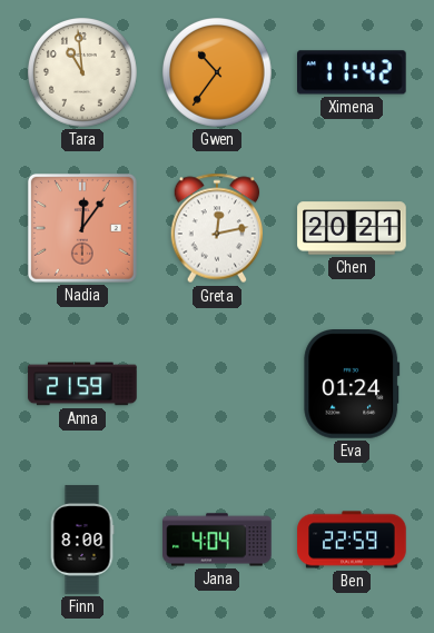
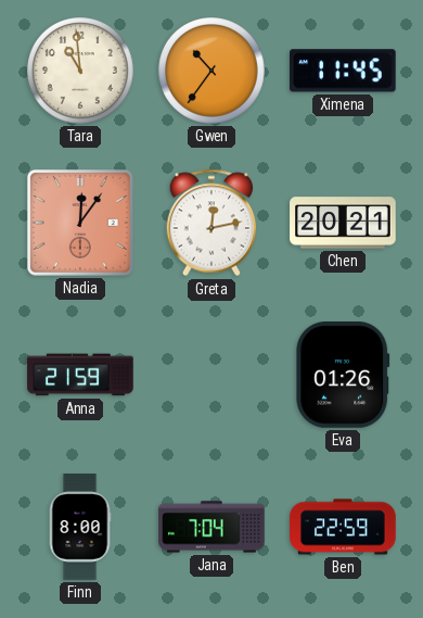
Ximena: 11:42 -> 11:45 (344, 71)
Eva: 01:24 -> 01:26 (343, 376)
Jana: 4:04 -> 7:04 (211, 527)
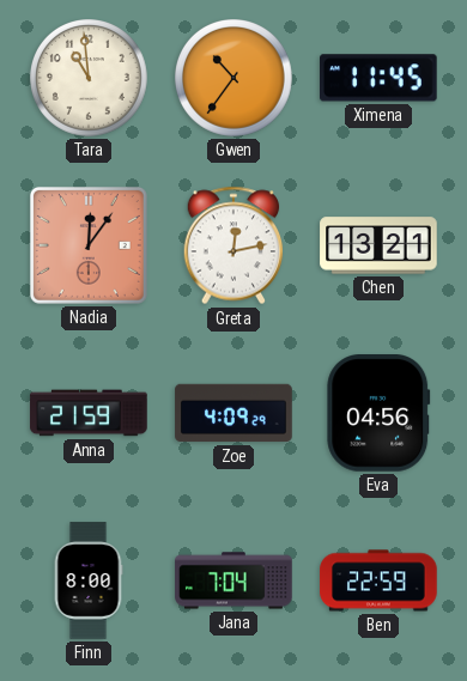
Chen: 20:21 -> 13:21 (378, 245)
Zoe: none -> 4:09 (233, 413)
Eva: 01:26 -> 04:56 (378, 414)
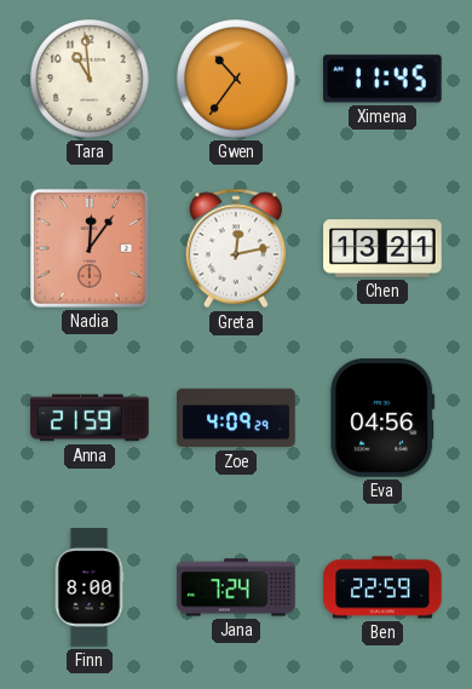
Jana: 7:04 -> 7:24 (236, 587)
